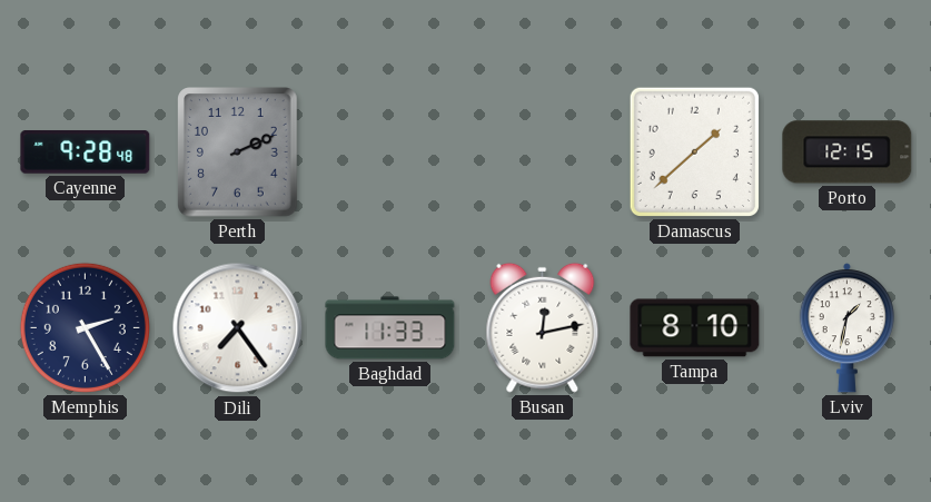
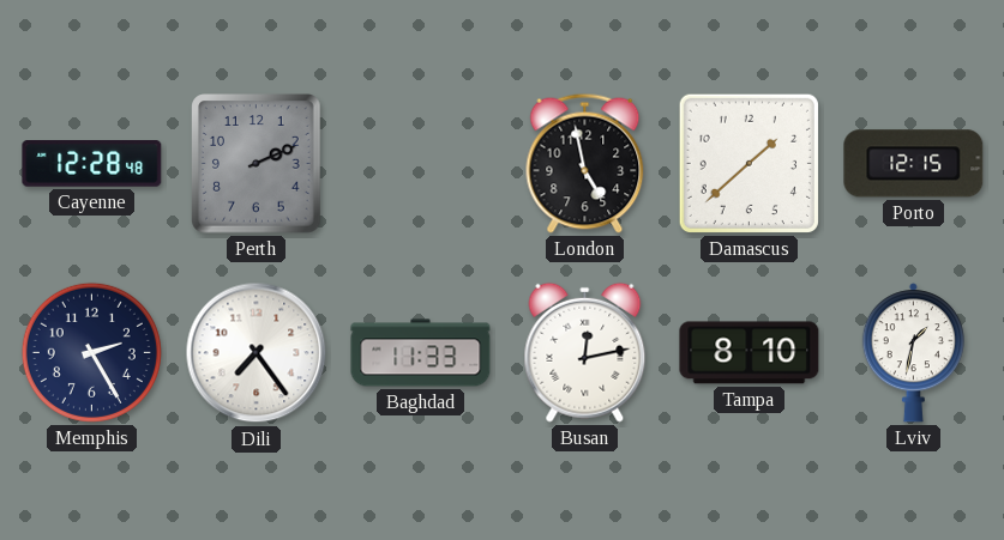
Cayenne: 9:28 -> 12:28 (92, 164)
London: none -> 4:58 (585, 163)
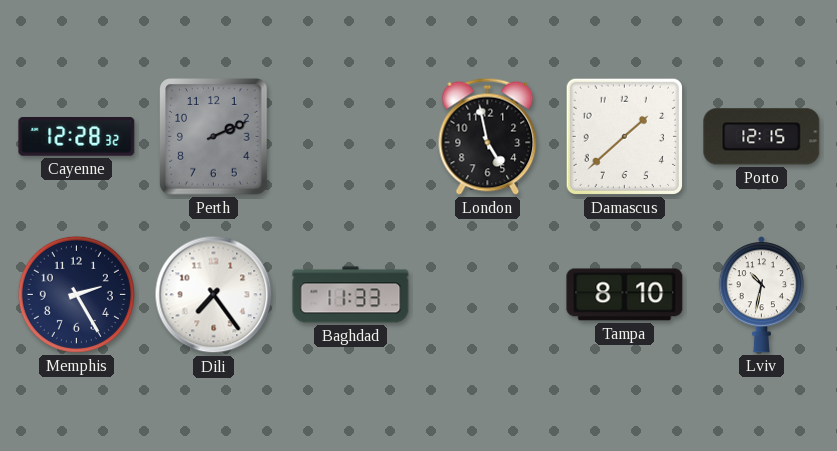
Cayenne: 12:28:48 -> 12:28:32 (77, 137)
Busan: 12:13 -> none (585, 352)
Lviv: 1:32 -> 10:32 (761, 295)
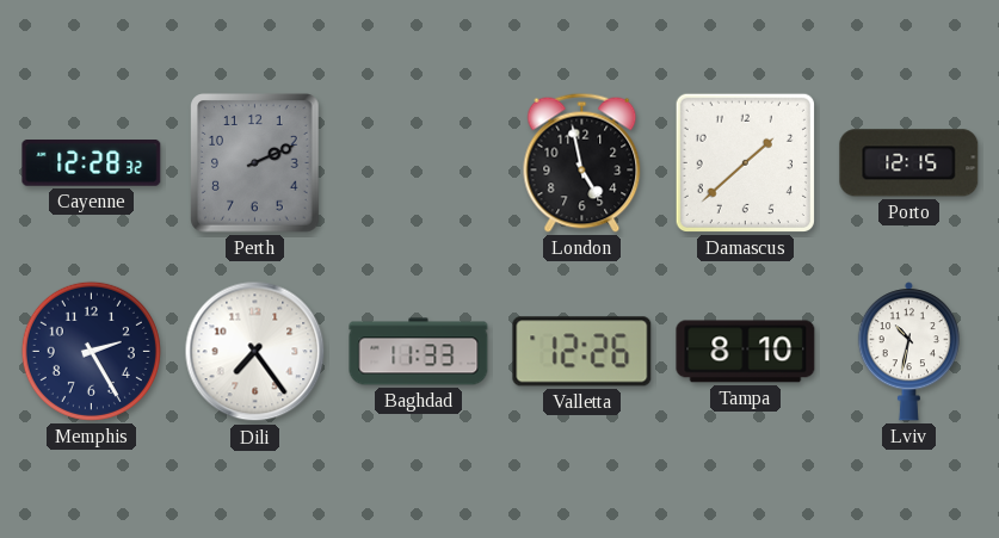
Valletta: none -> 12:26 (582, 352)
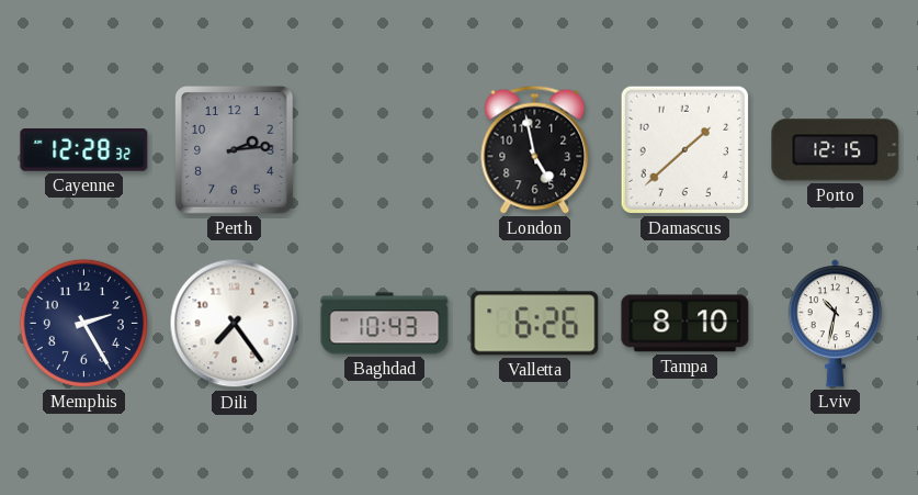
Perth: 2:11 -> 2:14 (235, 150)
Baghdad: 11:33 -> 10:43 (385, 324)
Valletta: 12:26 -> 6:26 (535, 324)
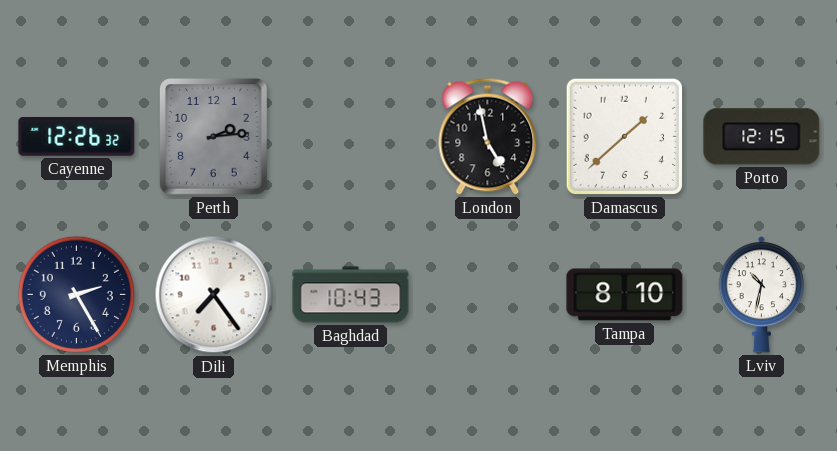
Cayenne: 12:28 -> 12:26 (77, 137)
Valletta: 6:26 -> none (535, 324)
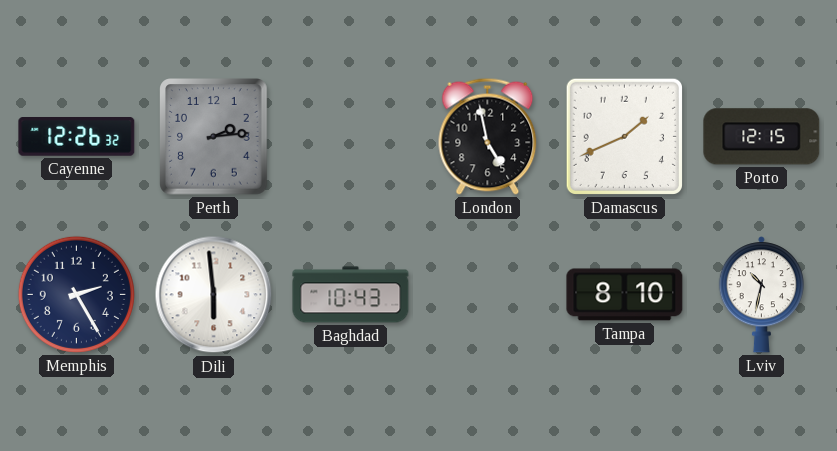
Damascus: 1:38 -> 1:41 (624, 136)
Dili: 7:24 -> 5:59 (214, 295)
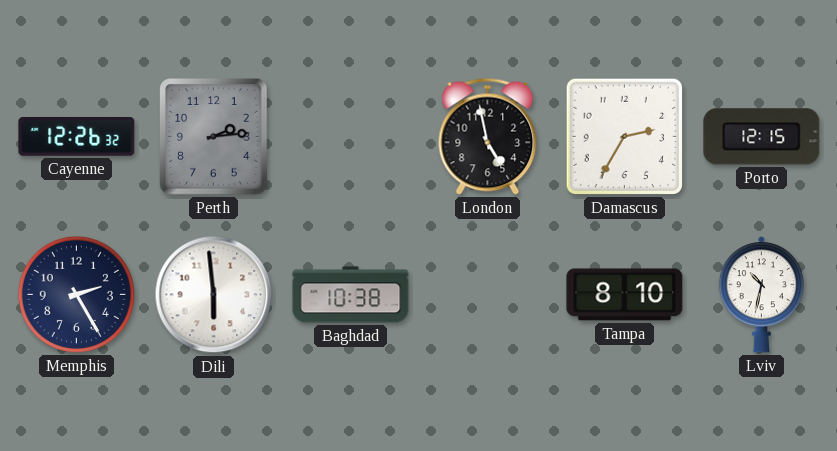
Damascus: 1:41 -> 2:35 (624, 136)
Baghdad: 10:43 -> 10:38 (351, 295)
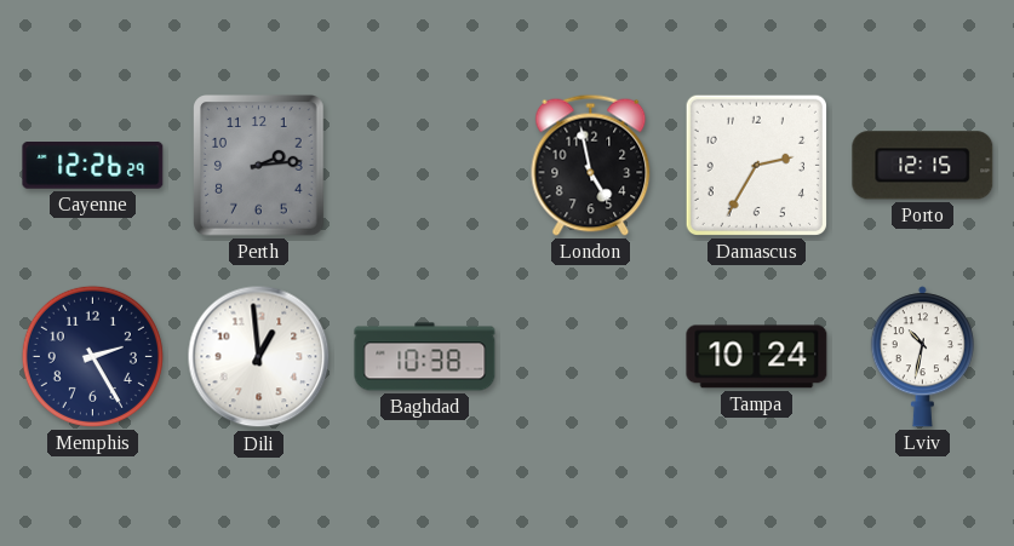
Cayenne: 12:26:32 -> 12:26:29 (93, 166)
Dili: 5:59 -> 12:59 (259, 357)
Tampa: 8:10 -> 10:24 (757, 357)
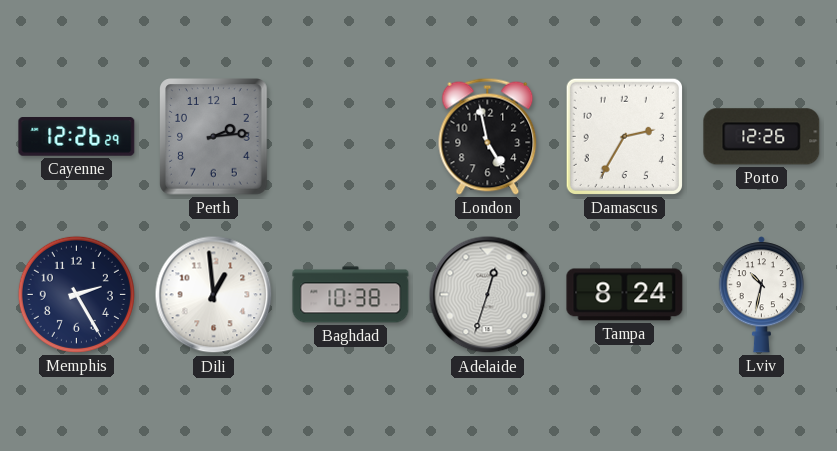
Porto: 12:15 -> 12:26 (762, 137)
Adelaide: none -> 12:33 (488, 295)
Tampa: 10:24 -> 8:24 (625, 295)
